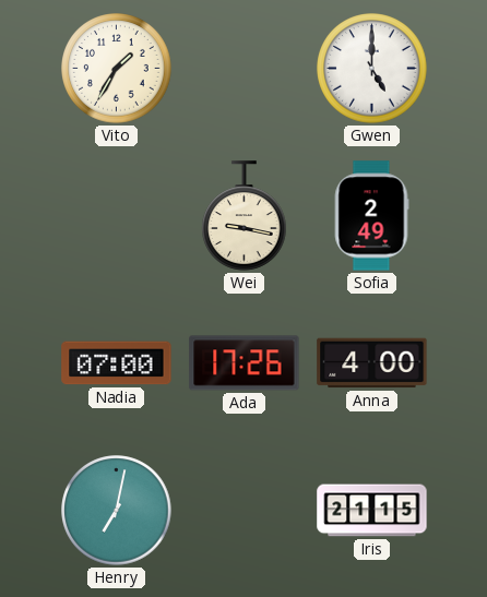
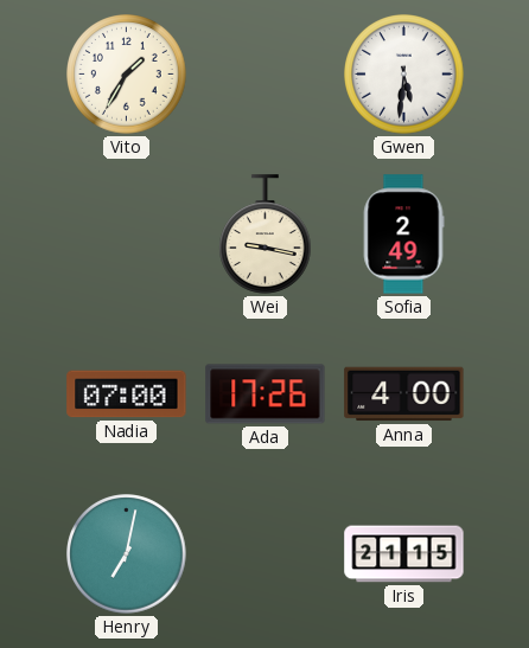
Gwen: 5:00 -> 5:31 (404, 75)
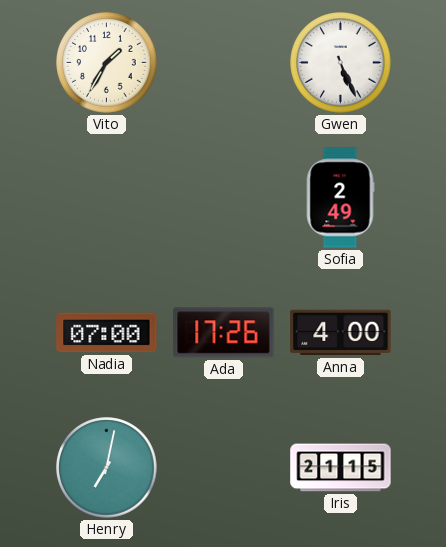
Gwen: 5:31 -> 5:26 (341, 63)
Wei: 9:17 -> none (266, 235)
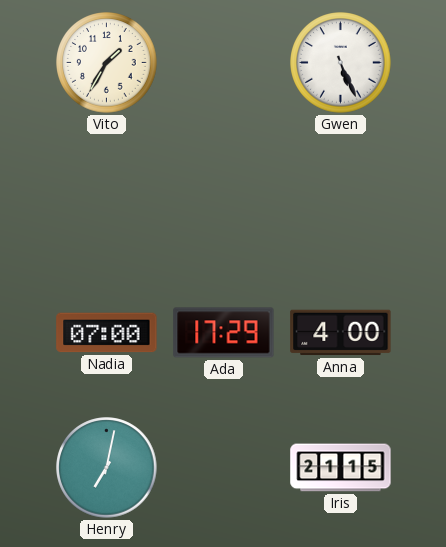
Sofia: 2:49 -> none (340, 198)
Ada: 17:26 -> 17:29 (224, 333)
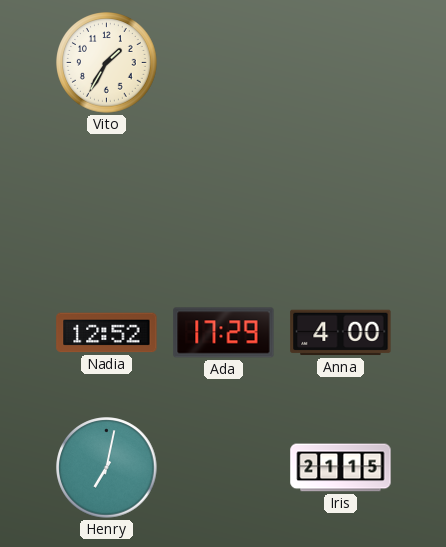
Gwen: 5:26 -> none (341, 63)
Nadia: 07:00 -> 12:52 (107, 333)
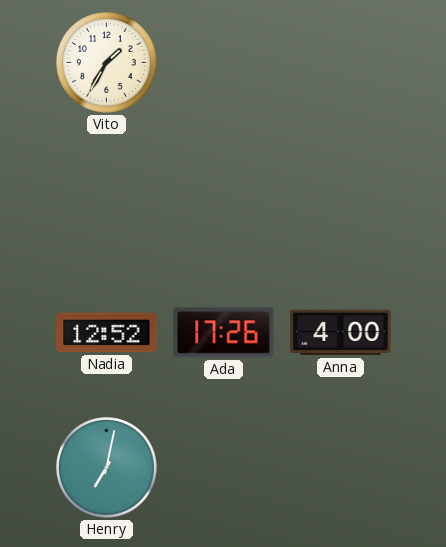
Ada: 17:29 -> 17:26 (224, 333)
Iris: 21:15 -> none (341, 468)
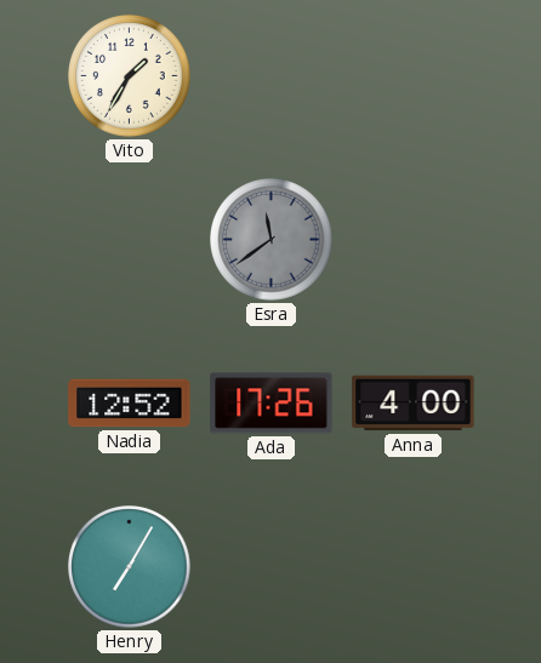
Esra: none -> 11:39 (272, 240)
Henry: 7:02 -> 7:05 (130, 567)
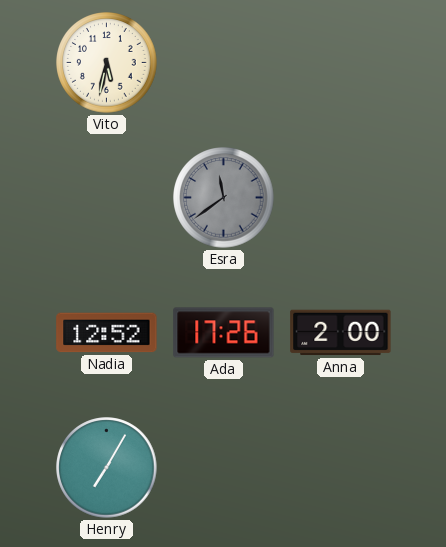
Vito: 1:35 -> 5:32 (107, 63)
Anna: 4:00 -> 2:00 (341, 333)
